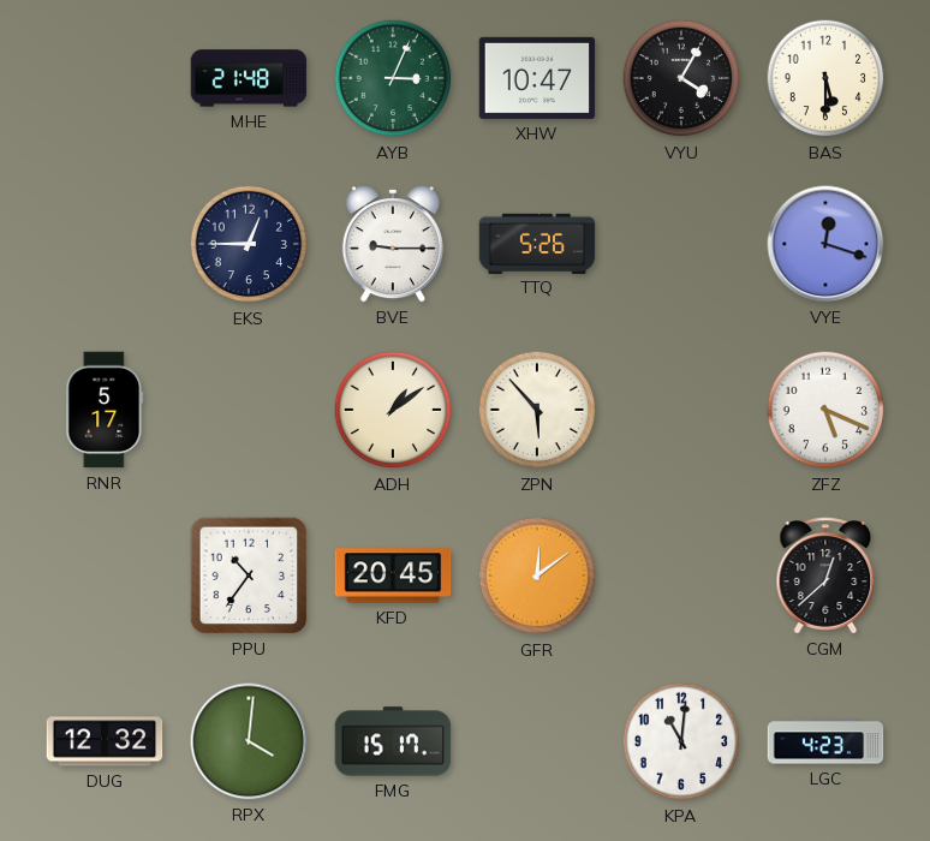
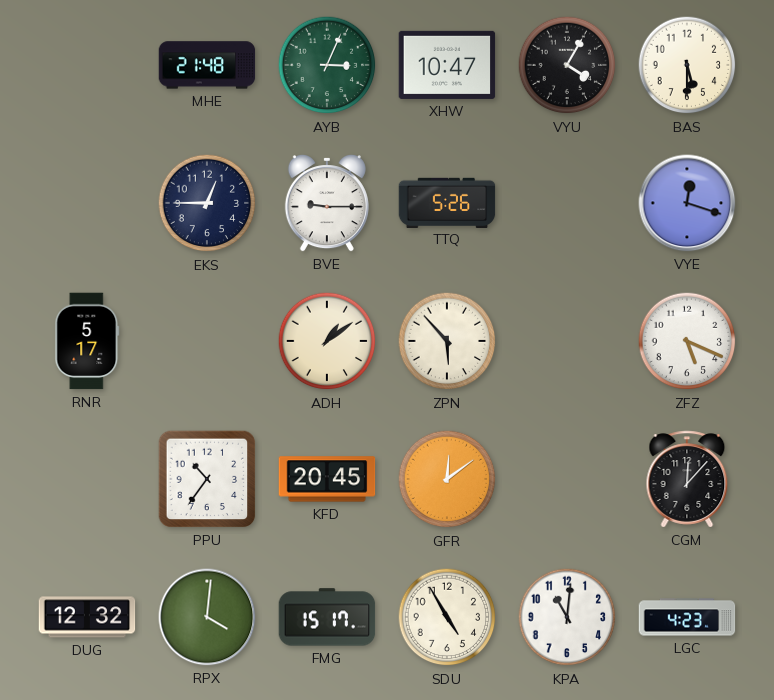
CGM: 12:38 -> 12:07 (687, 479)
SDU: none -> 4:55 (447, 617)
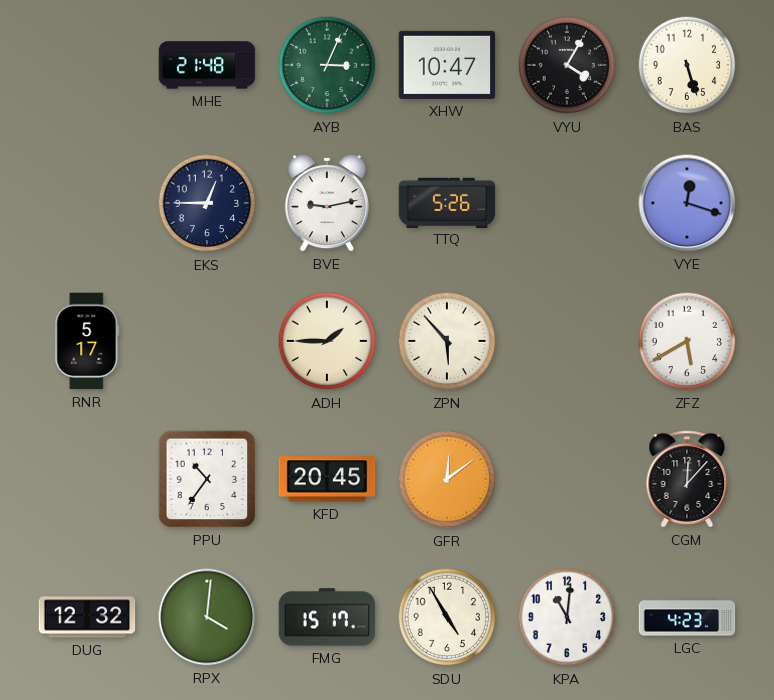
BAS: 5:30 -> 5:27 (687, 65)
BVE: 9:15 -> 9:13 (327, 204)
ADH: 1:09 -> 1:45 (327, 341)
ZFZ: 5:19 -> 5:40 (687, 341)
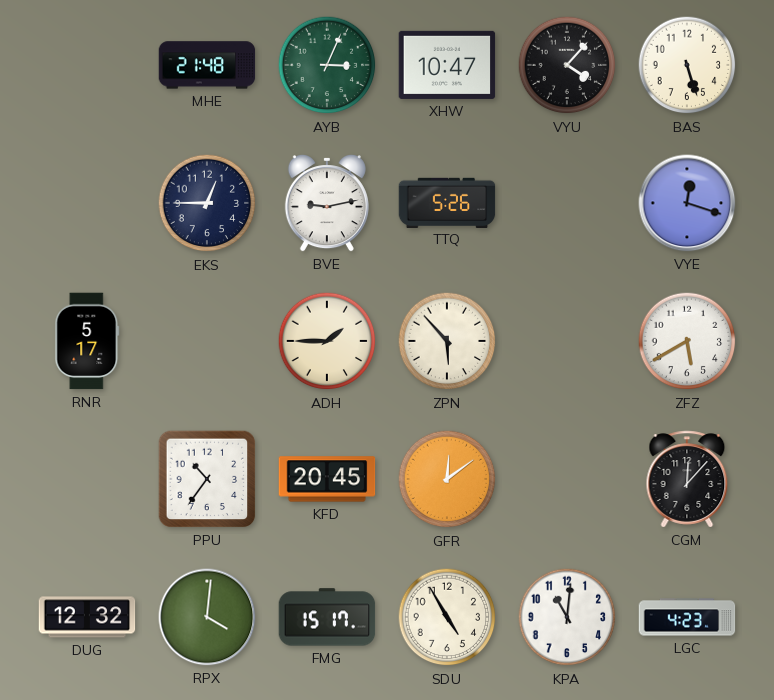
VYU: 4:05 -> 4:07 (567, 65)
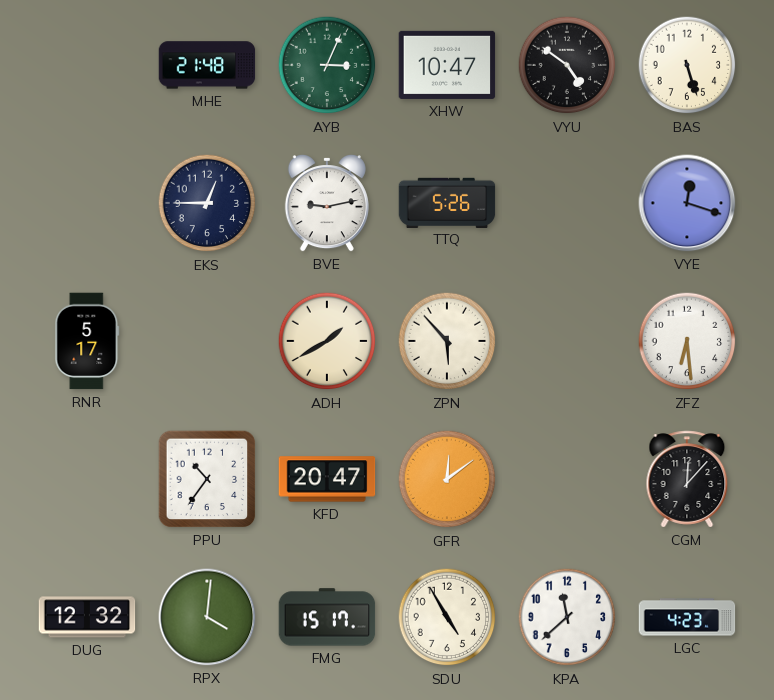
VYU: 4:07 -> 4:51 (567, 65)
ADH: 1:45 -> 1:40 (327, 341)
ZFZ: 5:40 -> 6:29 (687, 341)
KFD: 20:45 -> 20:47 (327, 479)
KPA: 11:01 -> 11:38 (567, 617)
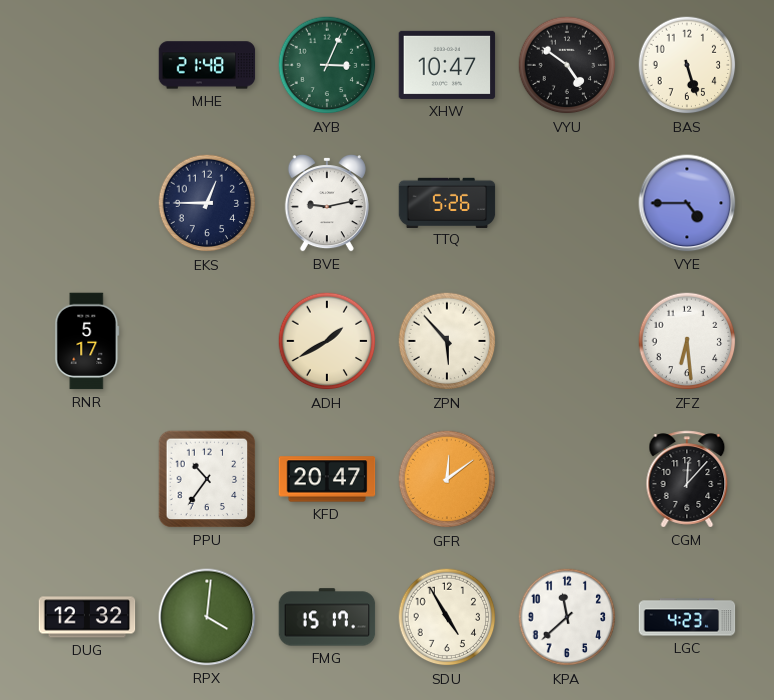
VYE: 12:18 -> 4:45 (687, 203)
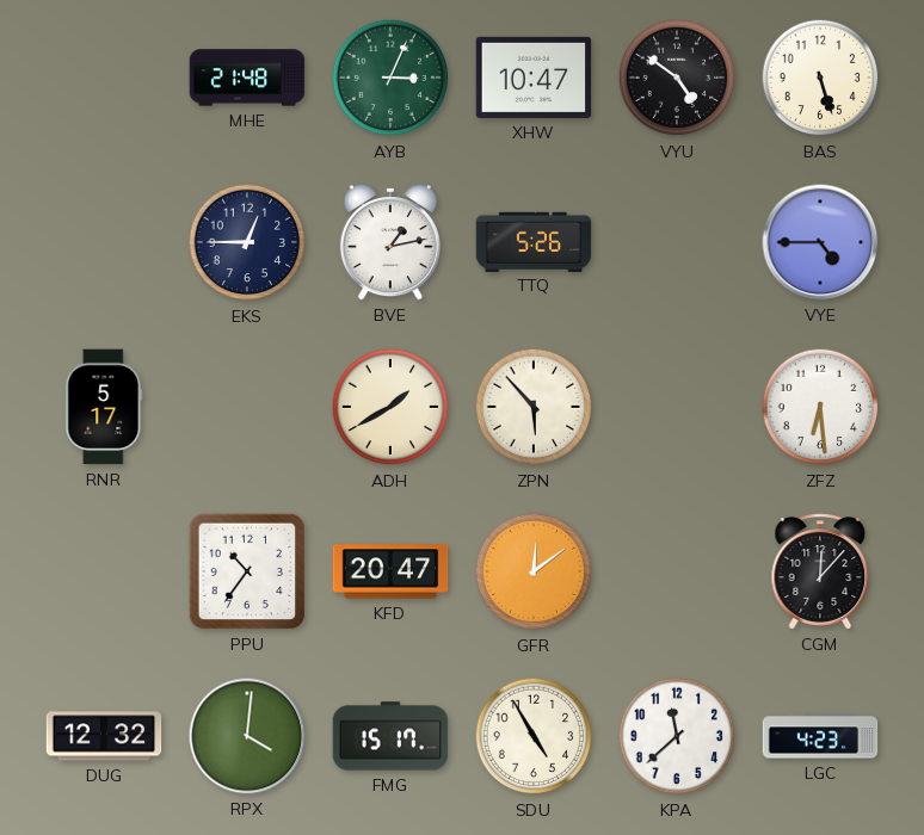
BVE: 9:13 -> 1:13 (390, 243)
